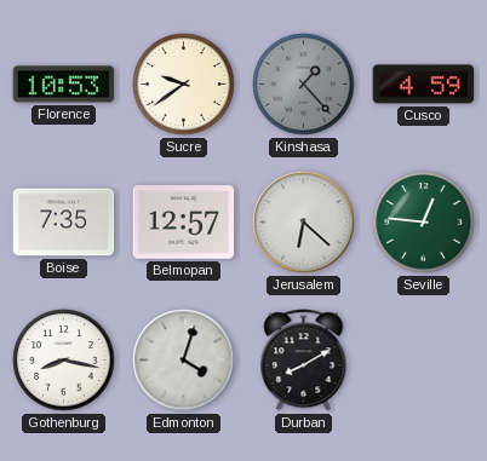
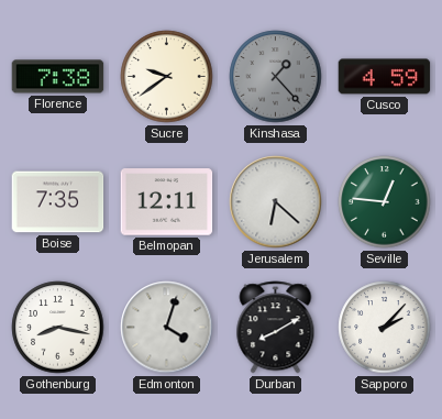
Florence: 10:53 -> 7:38 (58, 77)
Belmopan: 12:57 -> 12:11 (167, 202)
Sapporo: none -> 2:07 (385, 328)
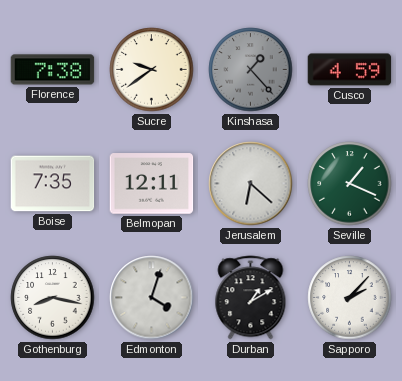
Seville: 12:46 -> 1:19 (350, 184)
Durban: 8:10 -> 1:10 (251, 298)
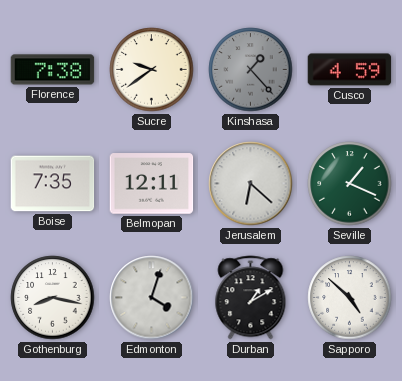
Sapporo: 2:07 -> 4:52 (350, 298)
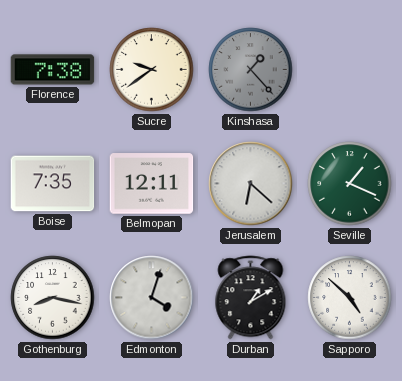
Cusco: 4:59 -> none (350, 70)
